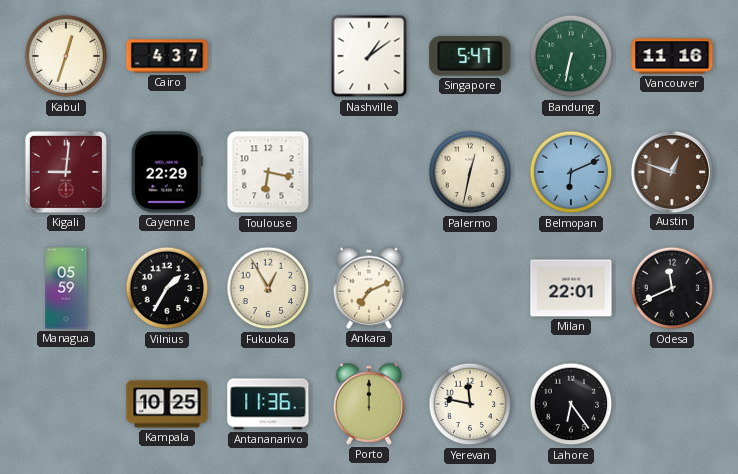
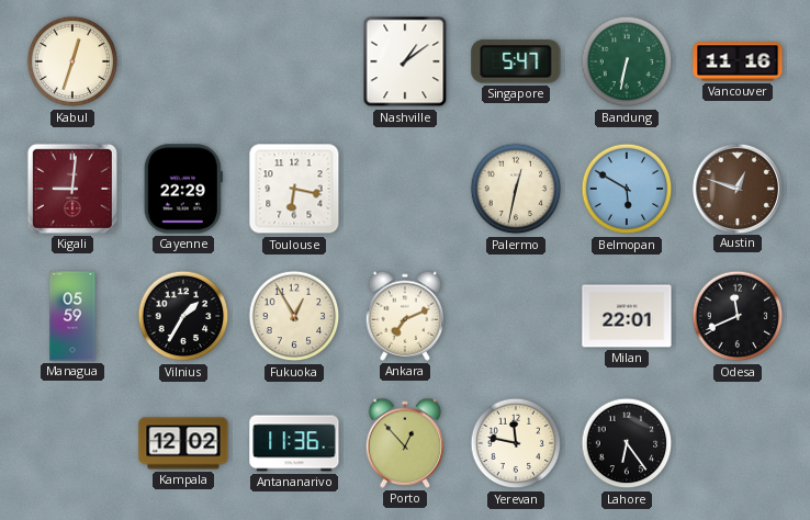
Cairo: 4:37 -> none (167, 56)
Belmopan: 6:11 -> 5:50 (627, 189)
Kampala: 10:25 -> 12:02 (183, 443)
Porto: 12:00 -> 12:53 (405, 443)
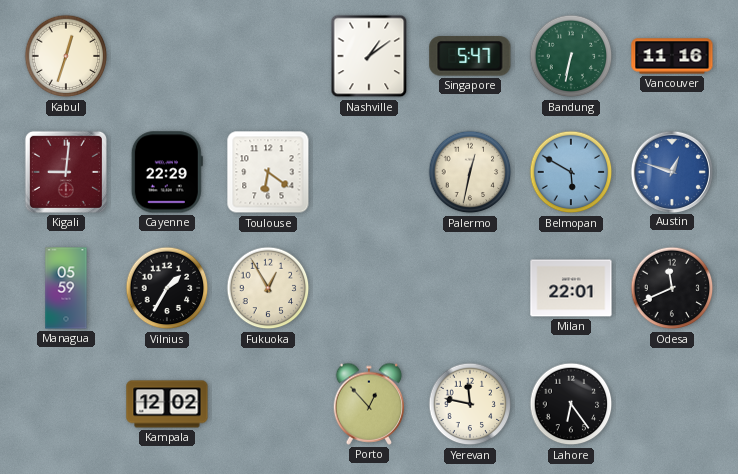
Toulouse: 6:17 -> 6:21 (268, 172)
Austin dial: brown -> blue (671, 171)
Ankara: 7:11 -> none (405, 316)
Antananarivo: 11:36 -> none (294, 443)
